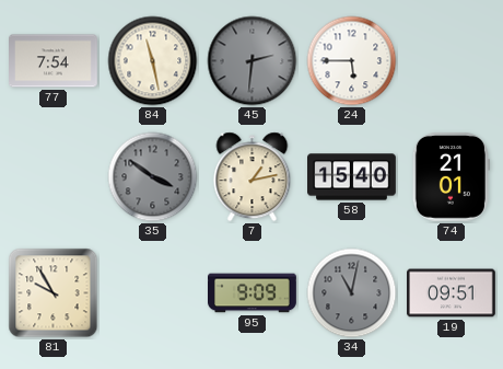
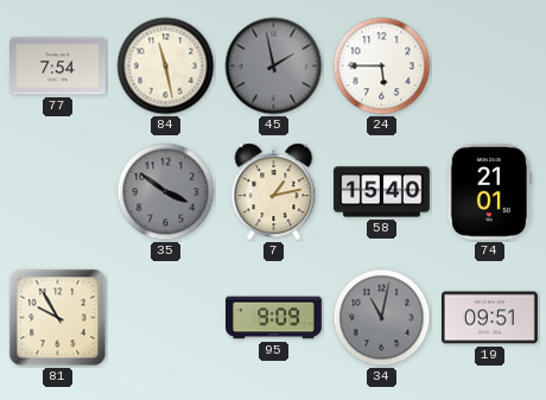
45: 2:31 -> 1:58 (274, 66)
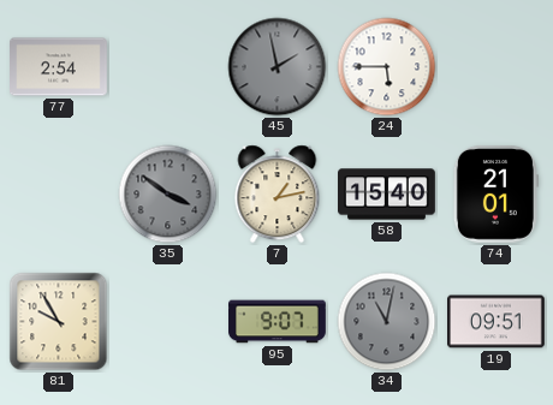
77: 7:54 -> 2:54 (59, 67)
84: 11:28 -> none (166, 66)
95: 9:09 -> 9:07 (278, 322)
